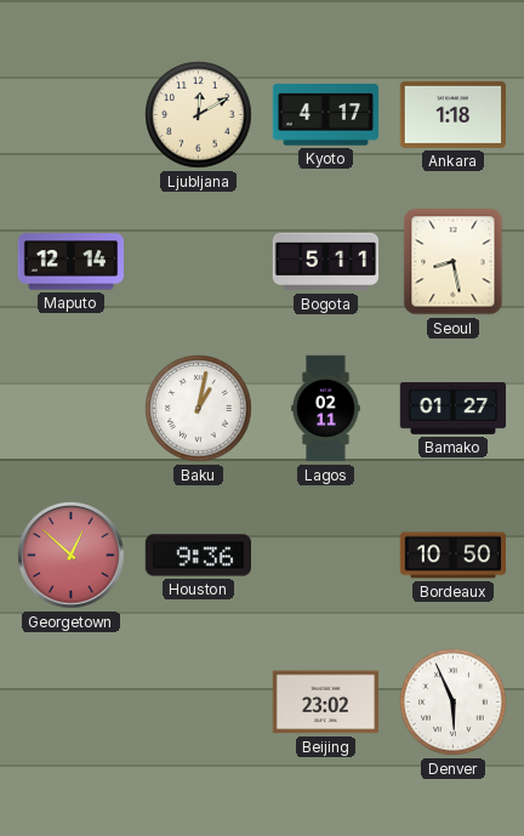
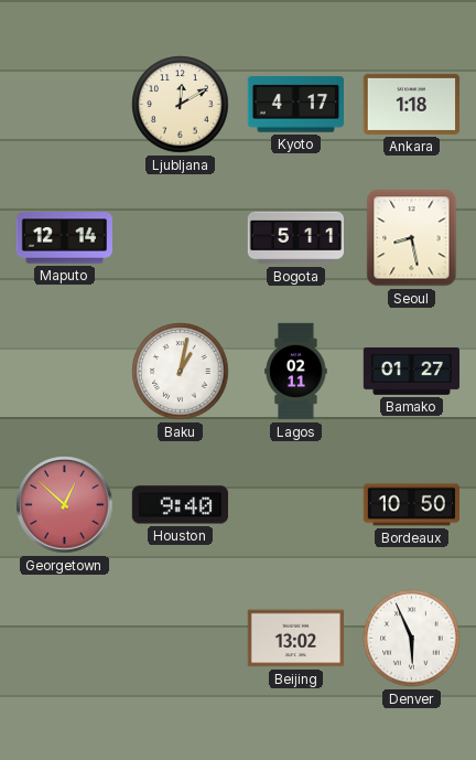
Houston: 9:36 -> 9:40 (180, 505)
Beijing: 23:02 -> 13:02 (295, 639)
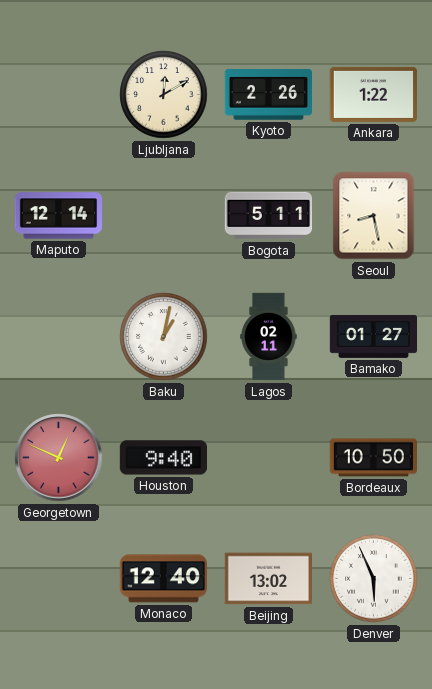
Kyoto: 4:17 -> 2:26 (268, 95)
Ankara: 1:18 -> 1:22 (373, 94)
Georgetown: 12:52 -> 12:49 (59, 458)
Monaco: none -> 12:40 (163, 579)
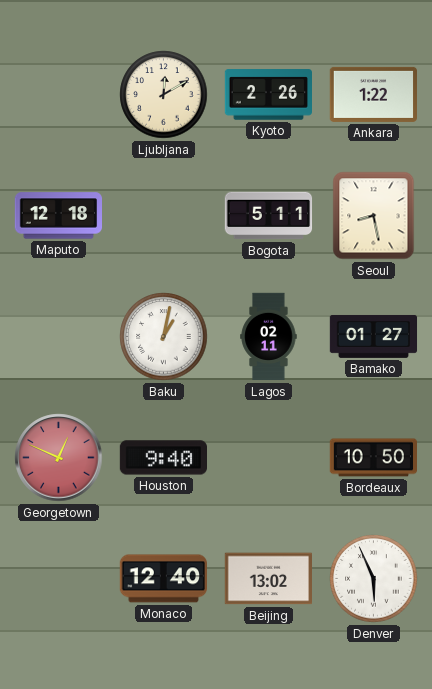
Maputo: 12:14 -> 12:18 (58, 216)
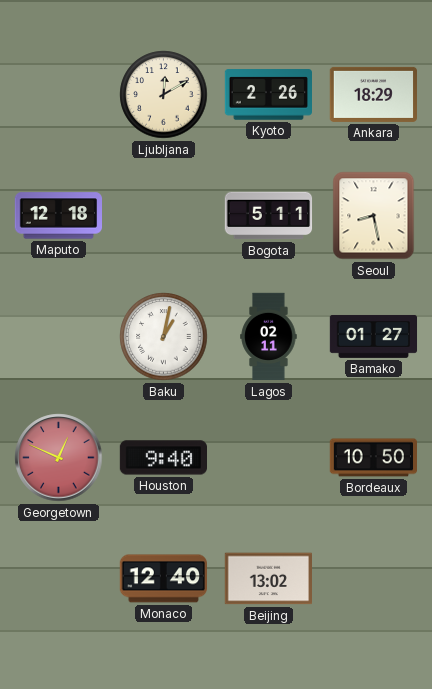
Ankara: 1:22 -> 18:29 (373, 94)
Denver: 5:56 -> none (374, 579)
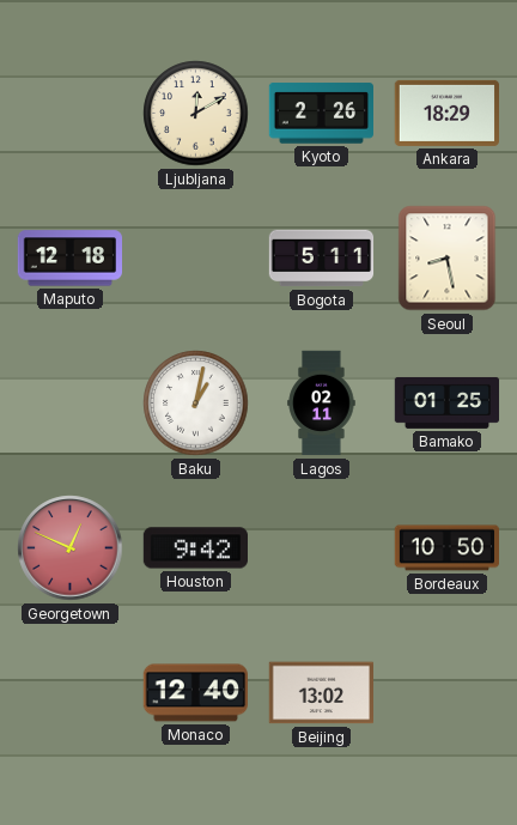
Bamako: 01:27 -> 01:25 (448, 402)
Houston: 9:40 -> 9:42 (195, 548)
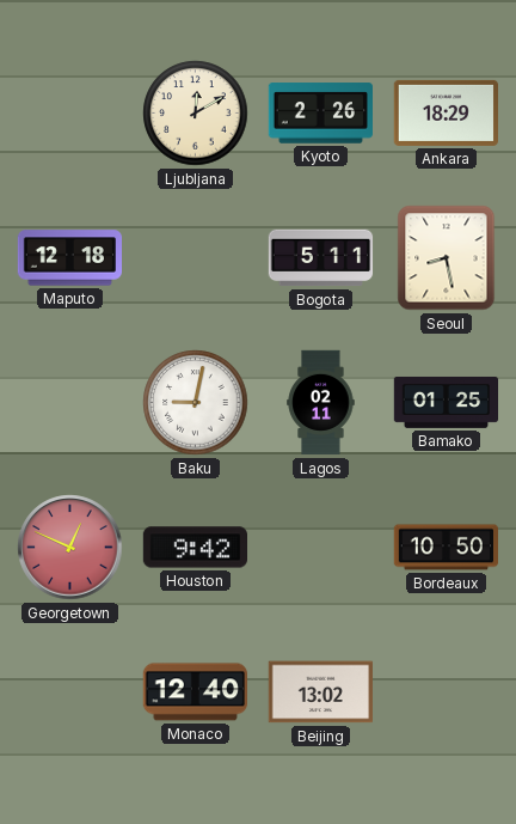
Baku: 1:02 -> 9:02 (196, 403)
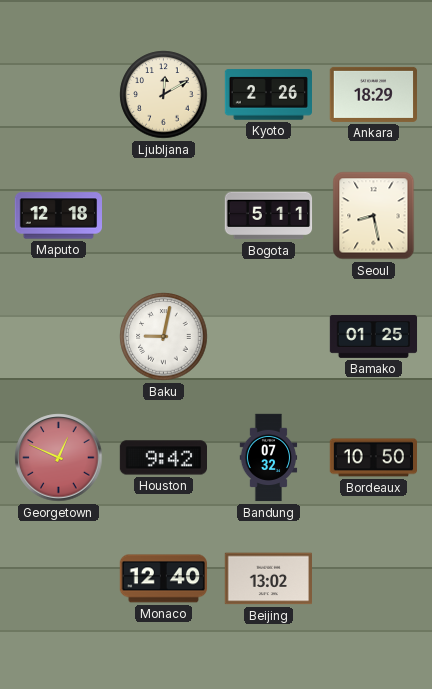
Lagos: 02:11 -> none (321, 403)
Bandung: none -> 07:32 (269, 458)
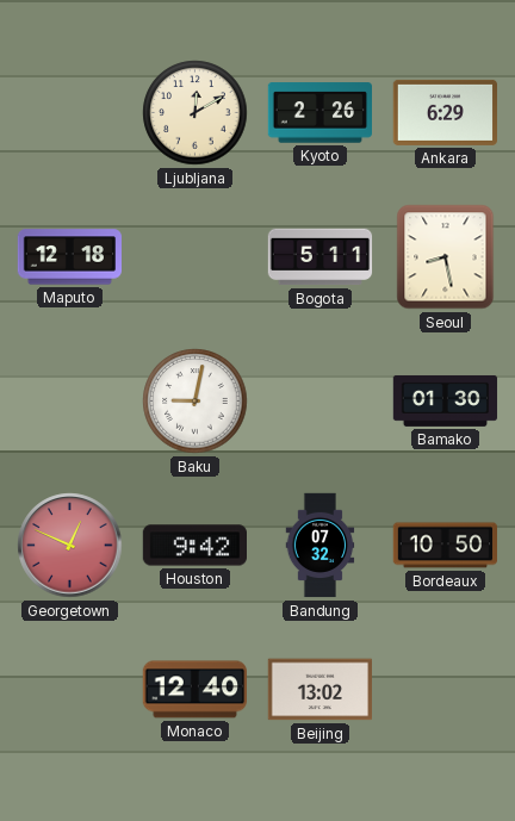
Ankara: 18:29 -> 6:29 (445, 112)
Bamako: 01:25 -> 01:30 (446, 400)
